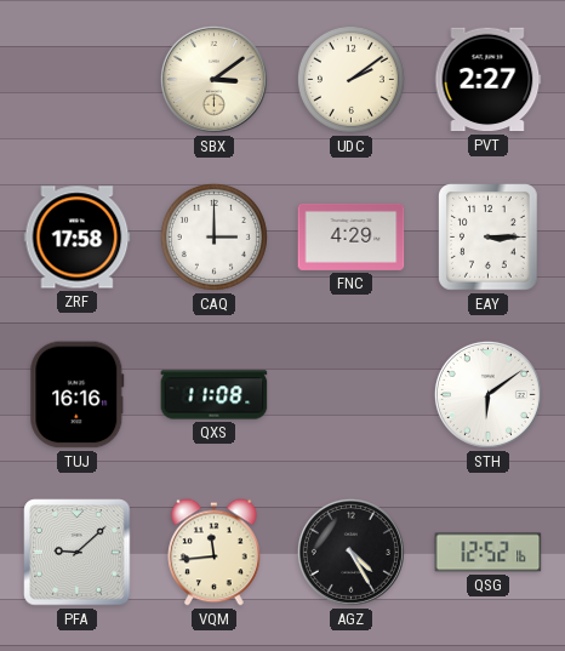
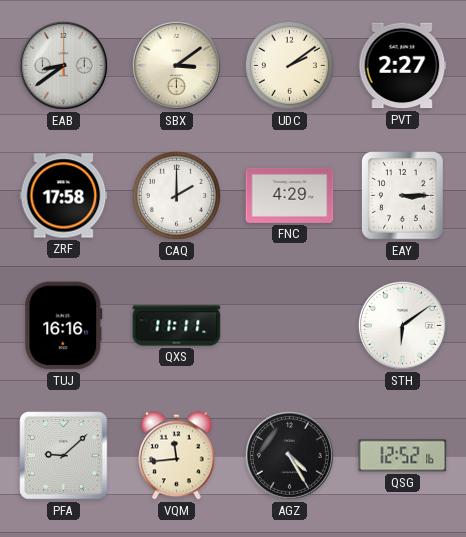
EAB: none -> 8:39 (63, 65)
CAQ: 3:00 -> 2:00 (176, 195)
QXS: 11:08 -> 11:11 (177, 326)
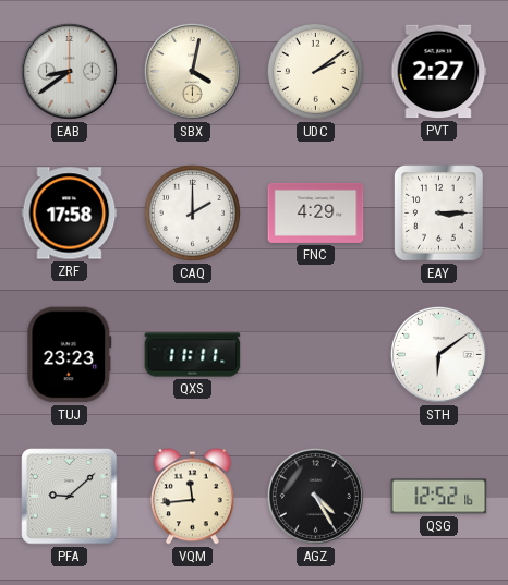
SBX: 3:09 -> 4:02 (192, 71)
TUJ: 16:16 -> 23:23 (70, 355)
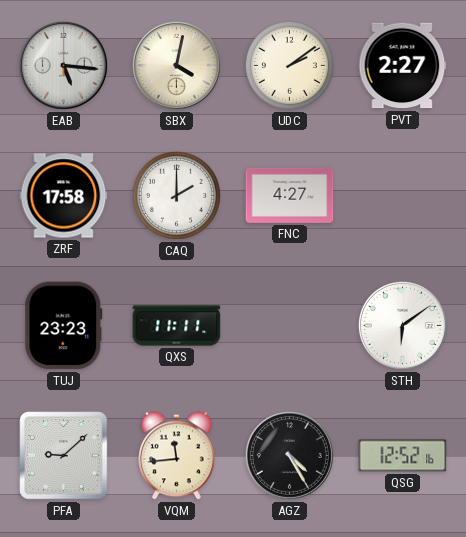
EAB: 8:39 -> 5:16 (63, 65)
FNC: 4:29 -> 4:27 (290, 195)
EAY: 3:15 -> none (439, 214)
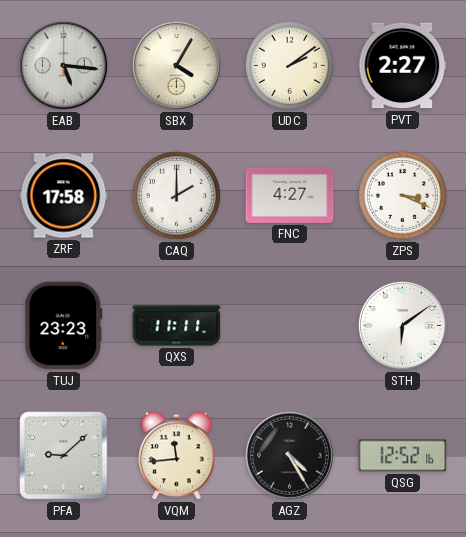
SBX: 4:02 -> 4:05 (176, 65)
ZPS: none -> 3:19 (402, 195)
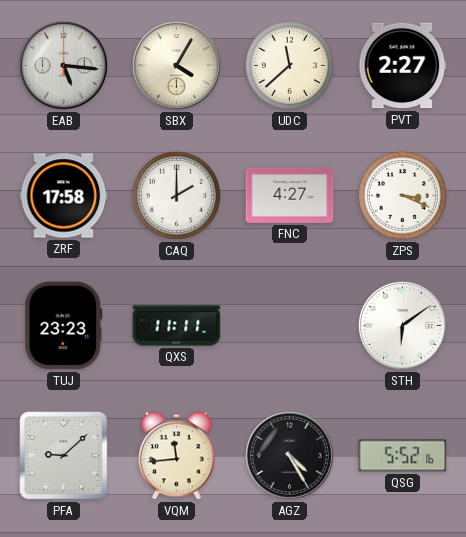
UDC: 2:09 -> 11:38 (289, 65)
QSG: 12:52 -> 5:52 (403, 456)
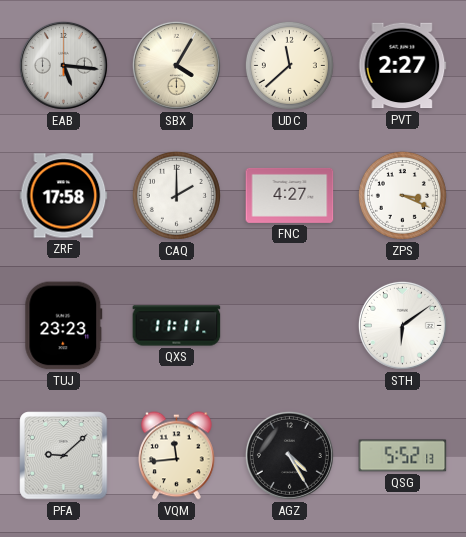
QSG: 5:52:16 -> 5:52:13 (403, 456)
